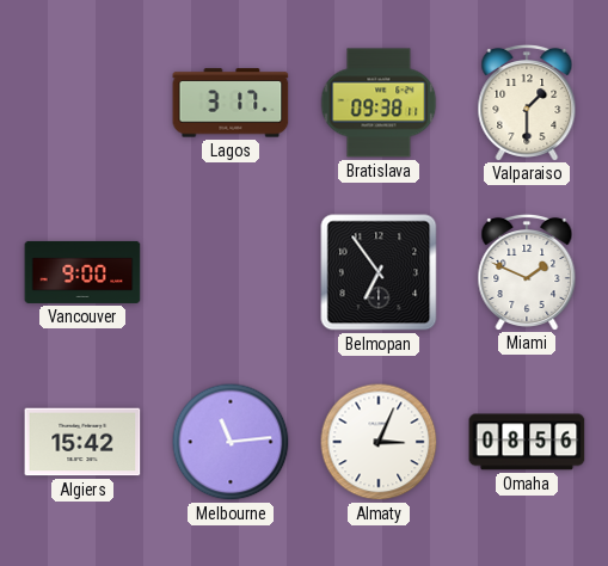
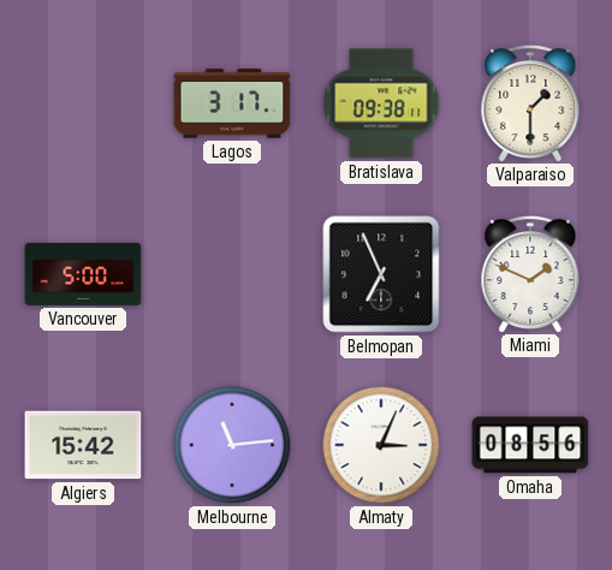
Vancouver: 9:00 -> 5:00 (83, 274)
Belmopan: 6:54 -> 6:56 (381, 274)
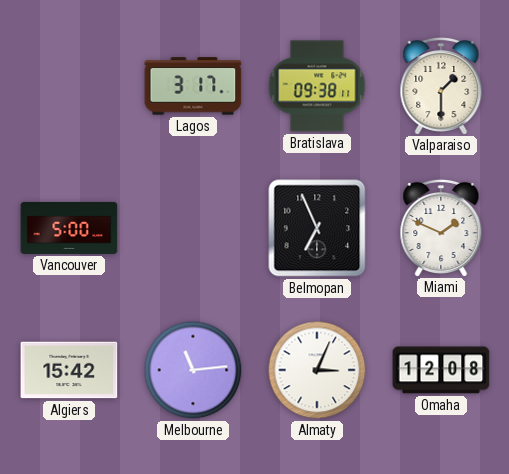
Omaha: 08:56 -> 12:08 (441, 370)
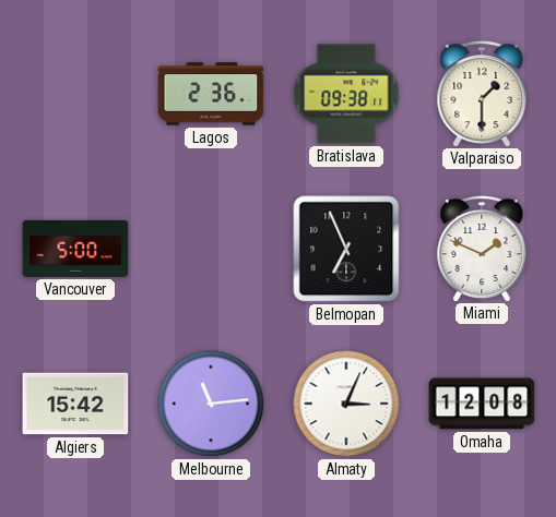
Lagos: 3:17 -> 2:36 (211, 94)
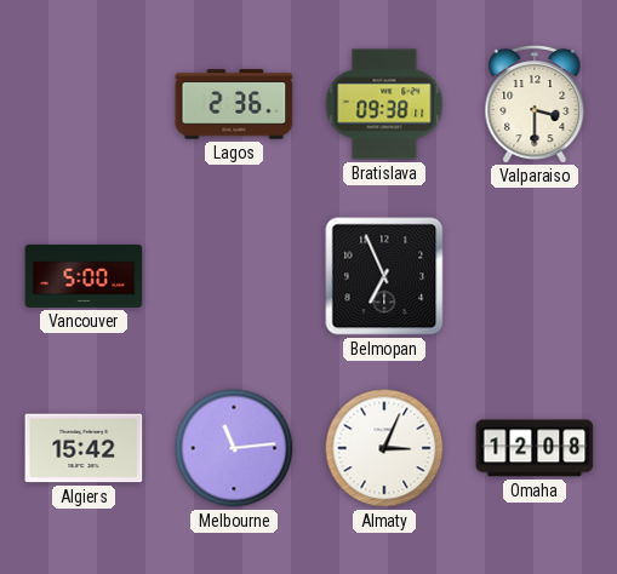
Valparaiso: 1:30 -> 3:30 (535, 103)
Miami: 1:49 -> none (482, 248)
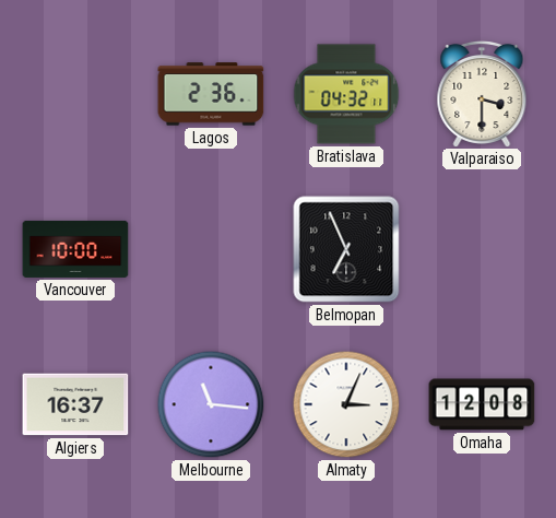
Bratislava: 09:38 -> 04:32 (346, 94)
Vancouver: 5:00 -> 10:00 (75, 249)
Algiers: 15:42 -> 16:37 (75, 404)
Melbourne: 11:14 -> 11:16 (211, 404)
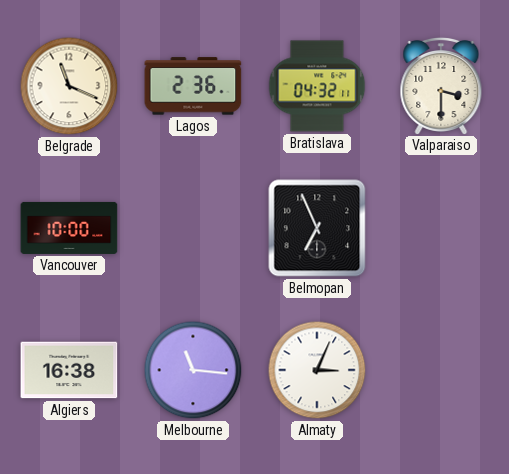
Belgrade: none -> 11:19 (69, 86)
Algiers: 16:37 -> 16:38 (69, 370)
Omaha: 12:08 -> none (482, 404)
